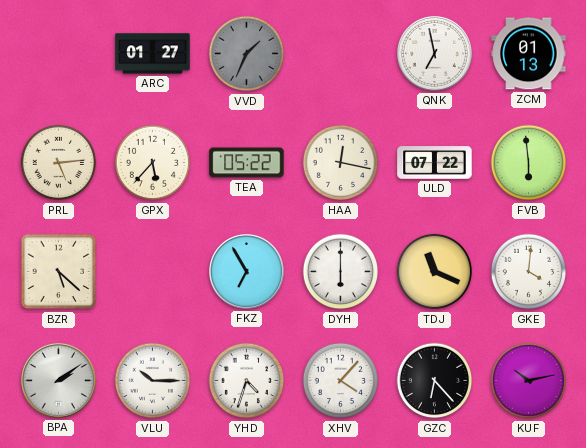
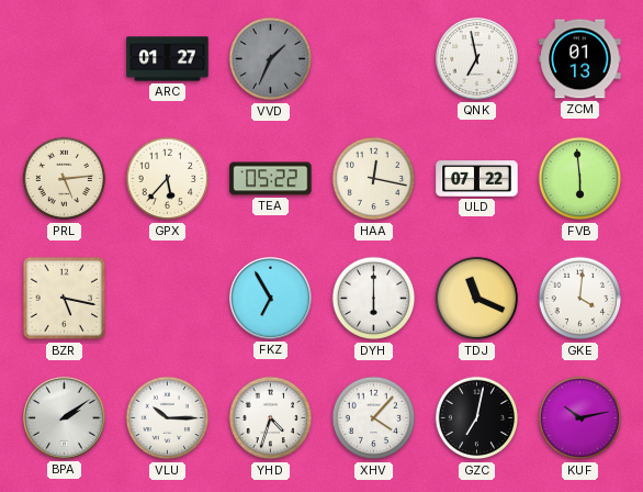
BZR: 5:22 -> 5:17 (65, 299)
GZC: 6:23 -> 7:02 (477, 418)
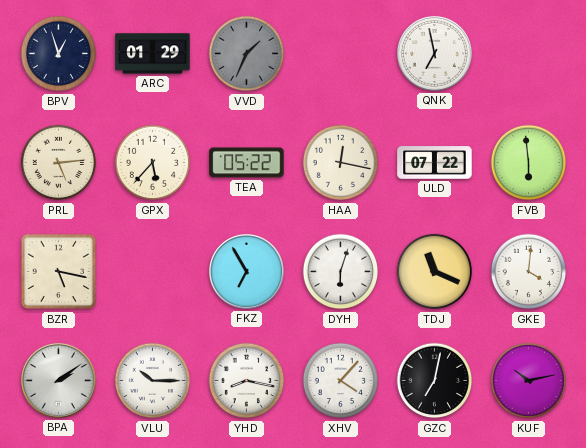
BPV: none -> 12:57 (59, 54)
ARC: 01:27 -> 01:29 (153, 54)
ZCM: 01:13 -> none (580, 59)
DYH: 6:00 -> 6:03 (341, 272)
YHD: 4:33 -> 8:17 (247, 381)
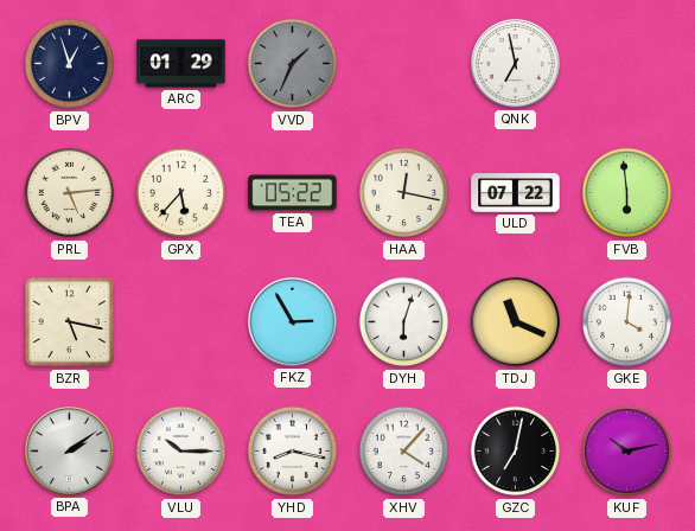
FKZ: 6:55 -> 2:55 (292, 321)
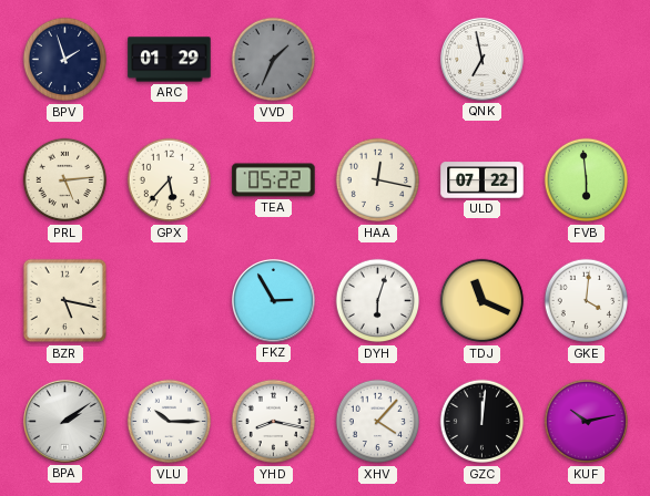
BPV: 12:57 -> 1:57 (65, 60)
GZC: 7:02 -> 12:01 (483, 422)
